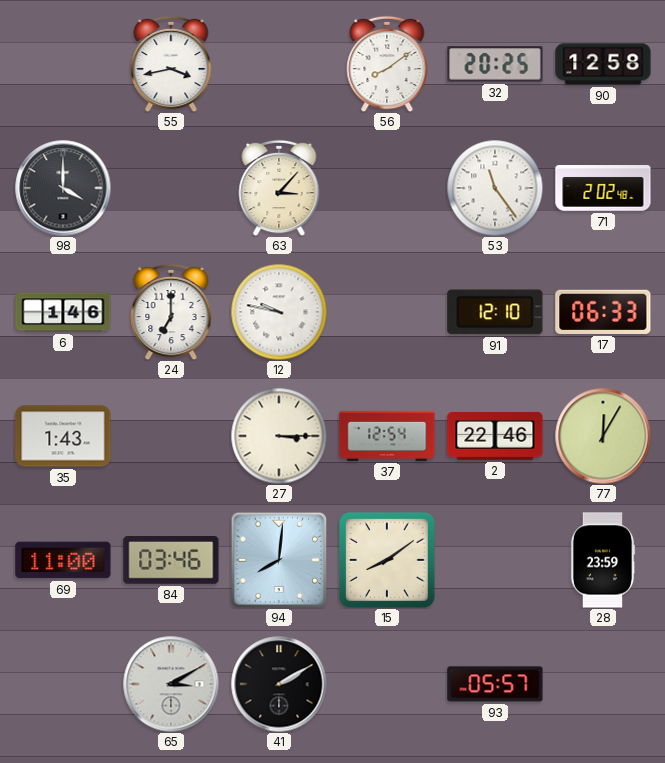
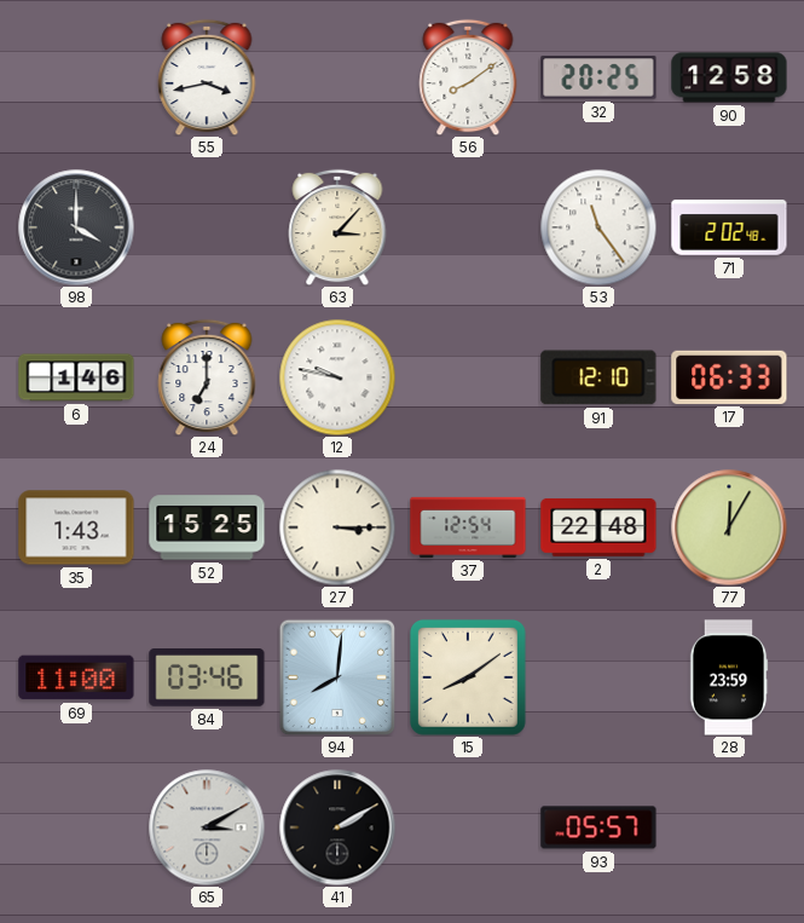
52: none -> 15:25 (207, 527)
2: 22:46 -> 22:48 (598, 527)
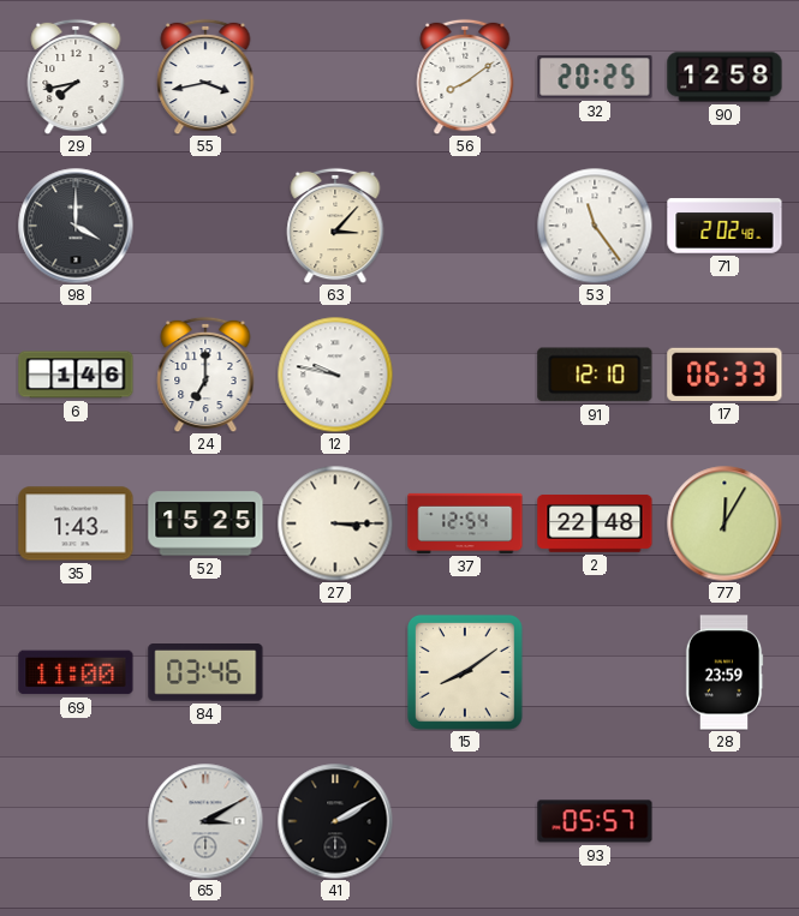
29: none -> 7:43 (76, 77)
94: 8:01 -> none (337, 677)
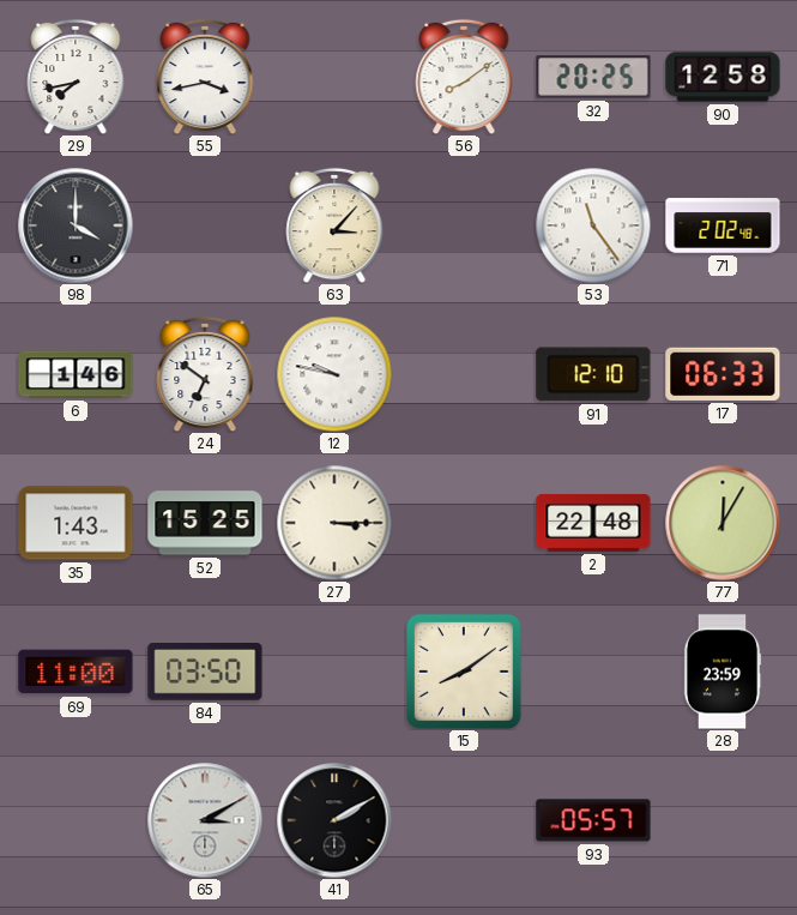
24: 7:00 -> 6:51 (205, 374)
37: 12:54 -> none (465, 523)
84: 03:46 -> 03:50 (205, 673)
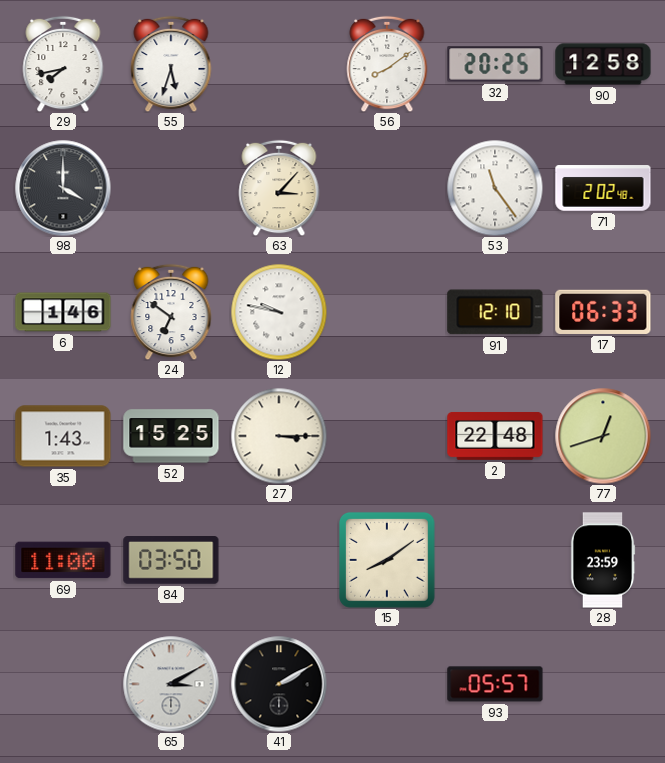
55: 3:43 -> 5:33 (171, 64)
77: 12:05 -> 12:42 (603, 436)
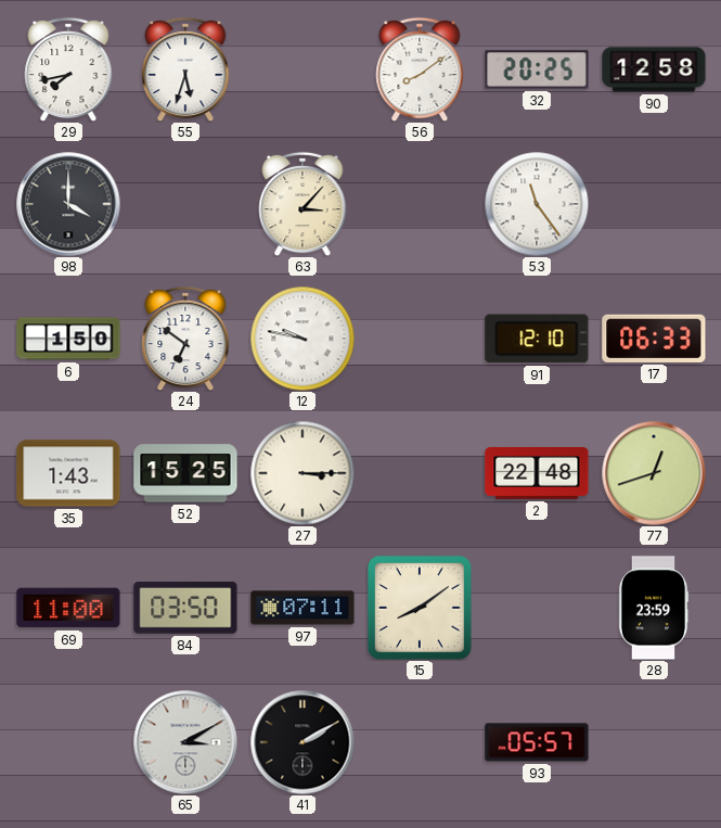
71: 2:02 -> none (603, 188)
6: 1:46 -> 1:50 (68, 339)
97: none -> 07:11 (302, 608)
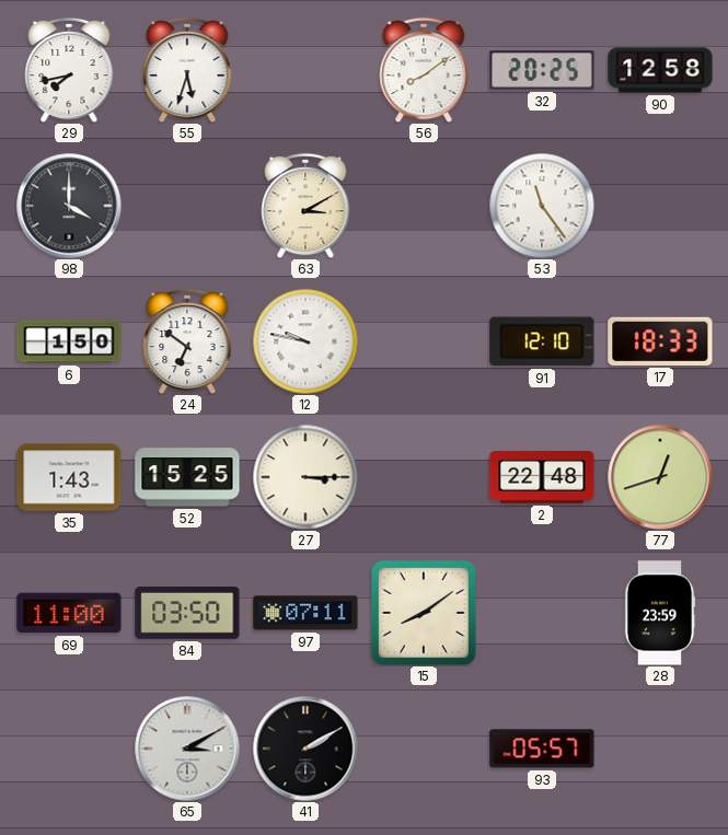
63: 3:07 -> 3:10 (305, 206)
17: 06:33 -> 18:33 (660, 341)
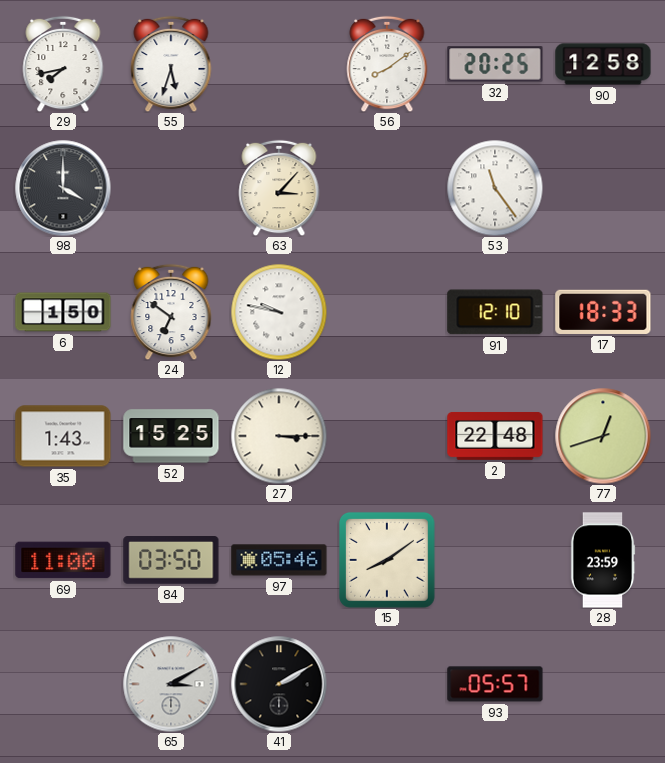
63: 3:10 -> 3:07 (279, 188)
97: 07:11 -> 05:46 (279, 560)
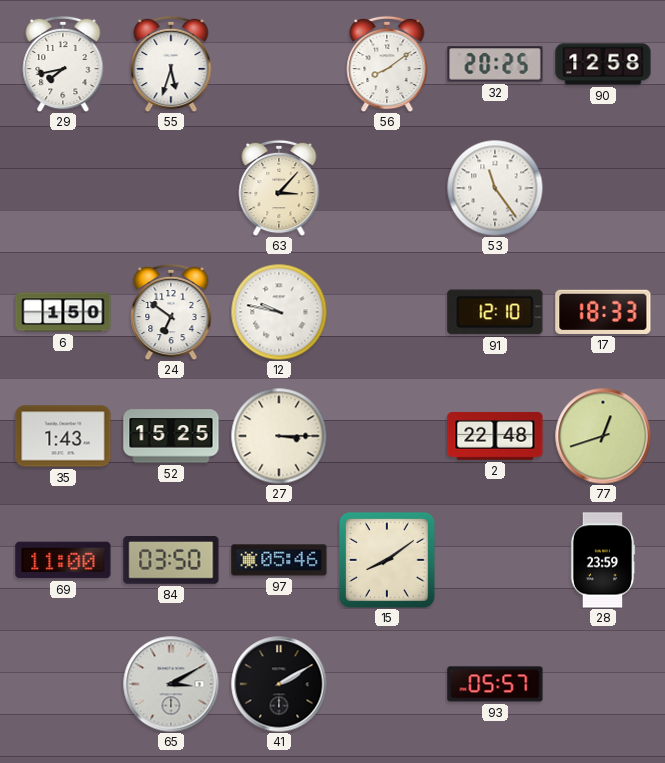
98: 4:00 -> none (63, 188)
